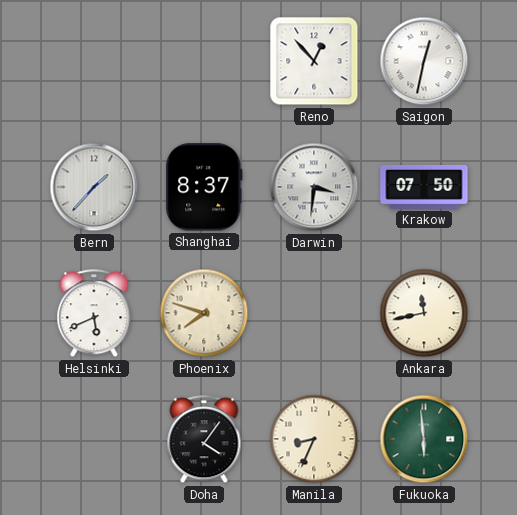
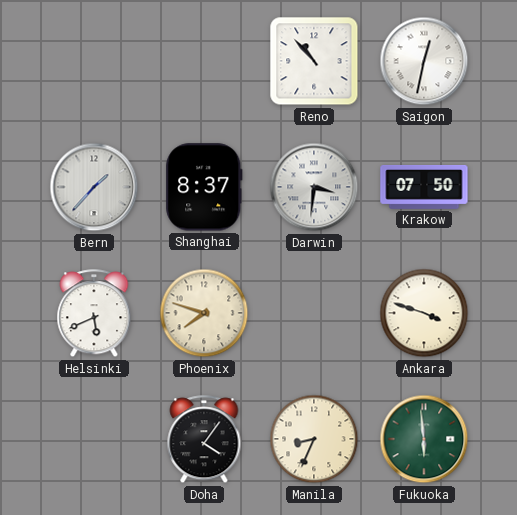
Reno: 12:53 -> 10:53 (314, 61)
Ankara: 11:43 -> 3:48 (424, 313)
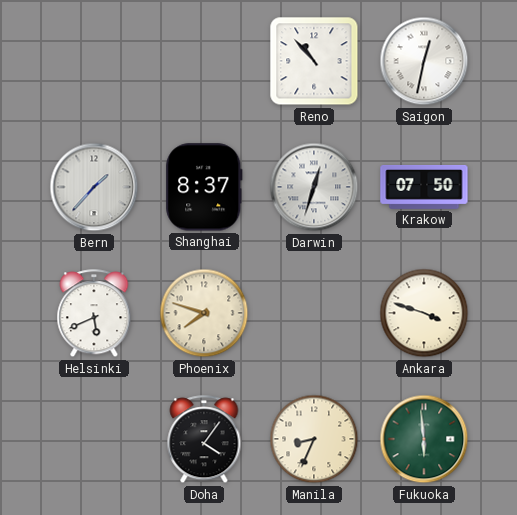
Darwin: 3:31 -> 12:33 (314, 187)
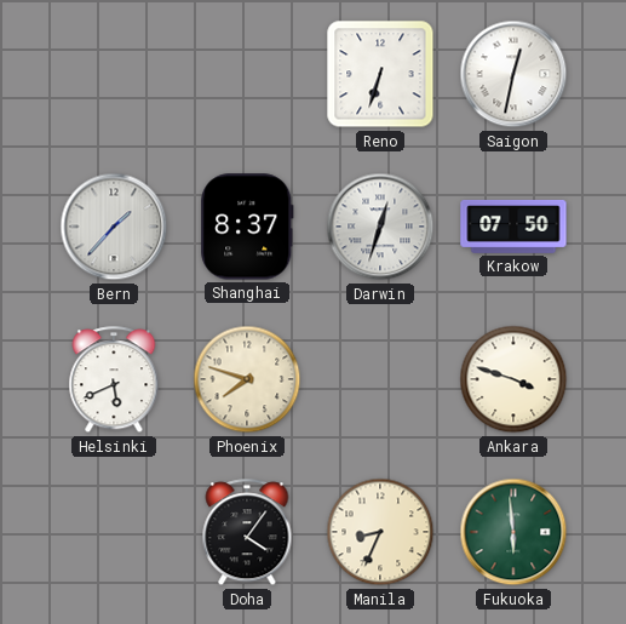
Reno: 10:53 -> 6:33 (380, 74)
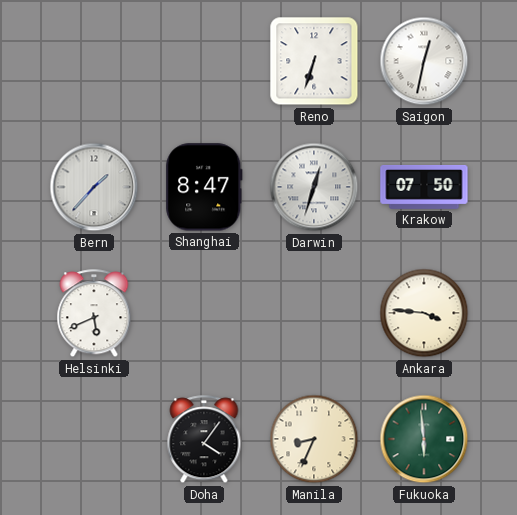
Shanghai: 8:37 -> 8:47 (204, 187)
Phoenix: 7:48 -> none (247, 379)
Ankara: 3:48 -> 3:46 (424, 313)
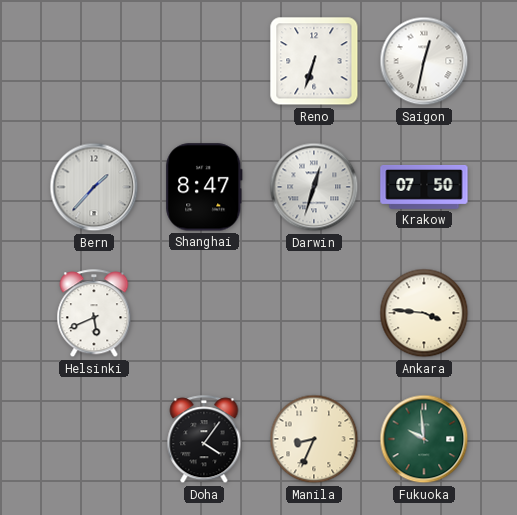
Fukuoka: 5:59 -> 9:59 (424, 439)
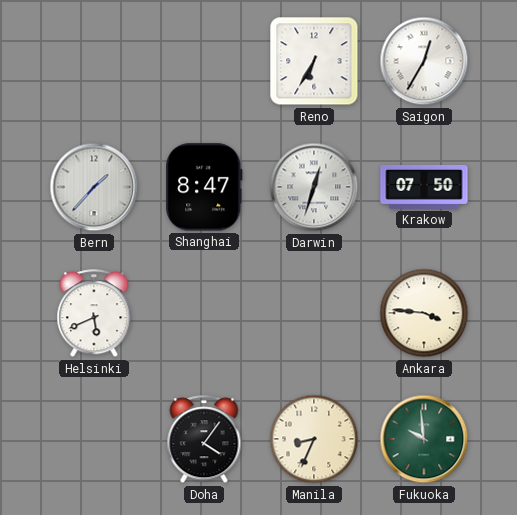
Reno: 6:33 -> 6:35 (314, 61)
Saigon: 12:32 -> 12:35 (424, 61)
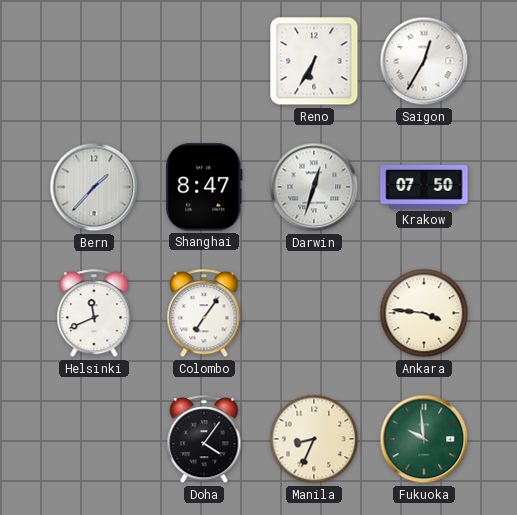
Helsinki: 5:41 -> 11:41 (94, 314)
Colombo: none -> 7:06 (204, 314)
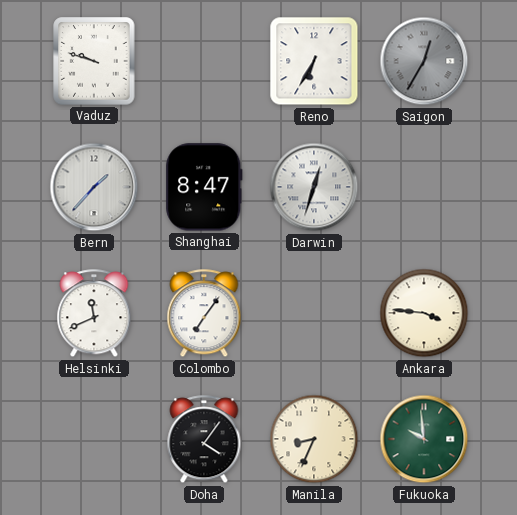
Vaduz: none -> 9:48 (94, 61)
Saigon dial: white -> grey (424, 61)
Krakow: 07:50 -> none (424, 187)
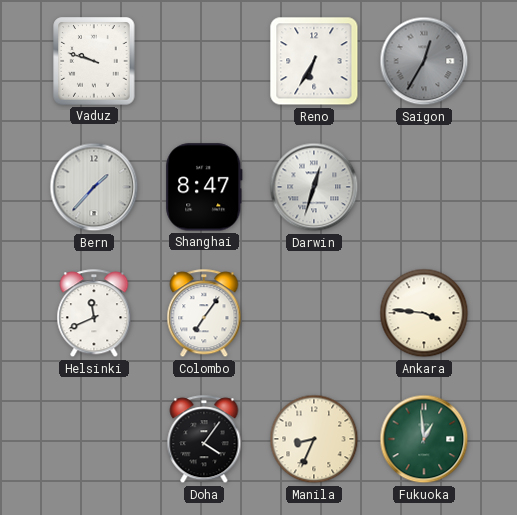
Fukuoka: 9:59 -> 12:59 (424, 439)
